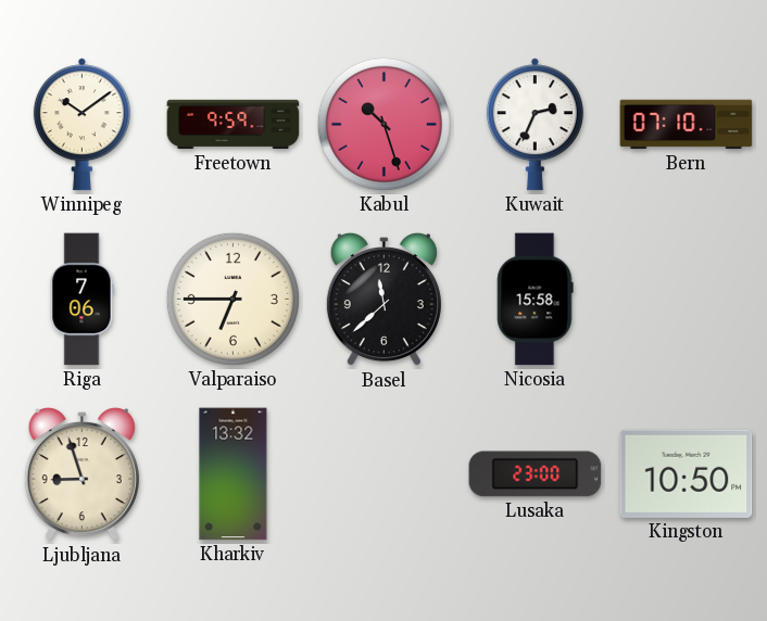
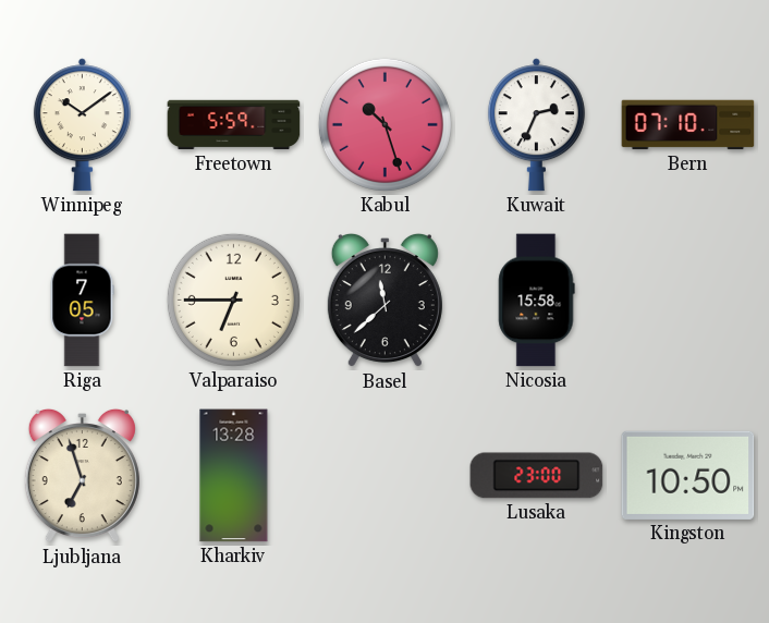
Freetown: 9:59 -> 5:59 (234, 125)
Riga: 7:06 -> 7:05 (82, 301)
Ljubljana: 8:57 -> 6:57 (82, 476)
Kharkiv: 13:32 -> 13:28 (234, 476)
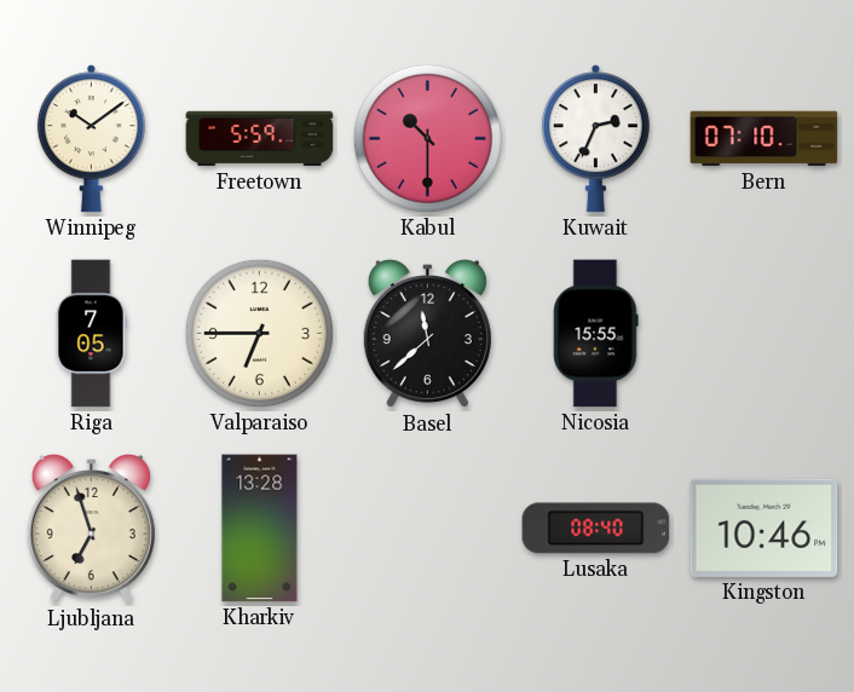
Kabul: 10:27 -> 10:30 (427, 138)
Nicosia: 15:58 -> 15:55 (596, 334)
Lusaka: 23:00 -> 08:40 (596, 529)
Kingston: 10:50 -> 10:46 (764, 527)
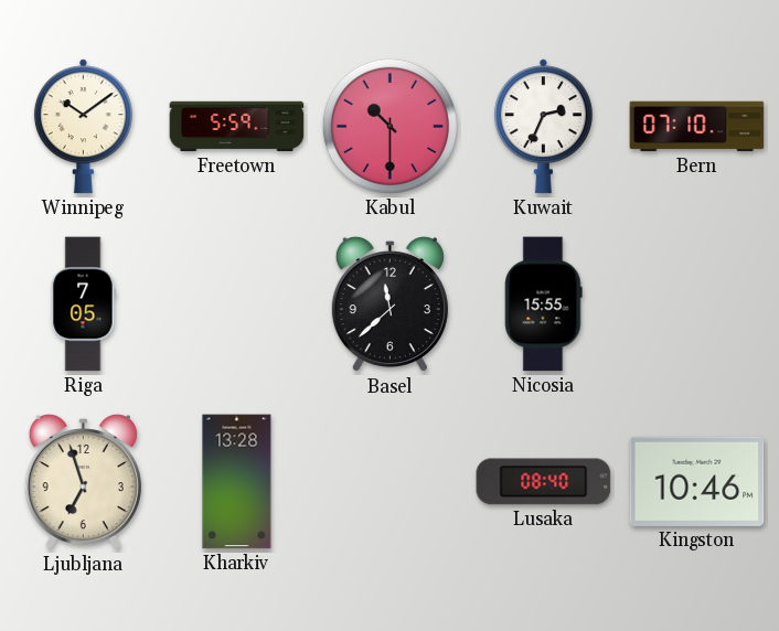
Valparaiso: 6:45 -> none (259, 333)
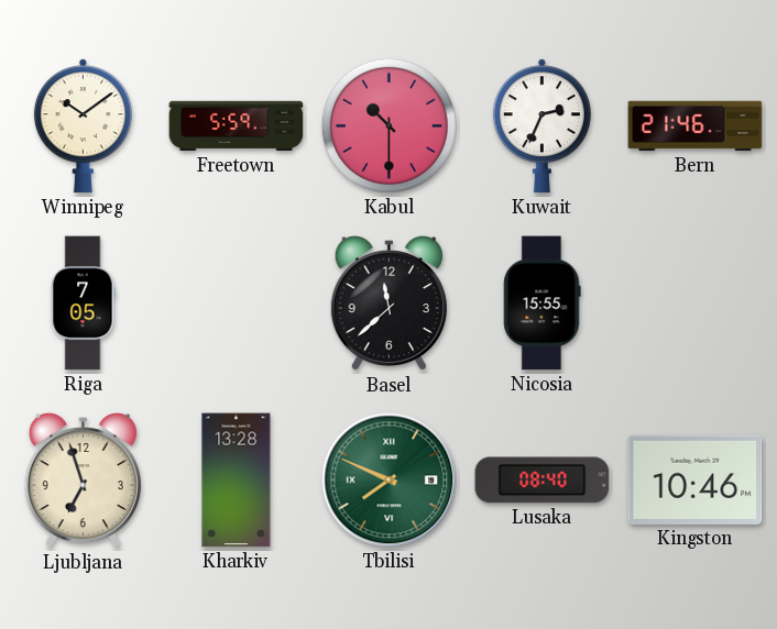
Bern: 07:10 -> 21:46 (696, 126)
Tbilisi: none -> 7:49 (390, 481)
